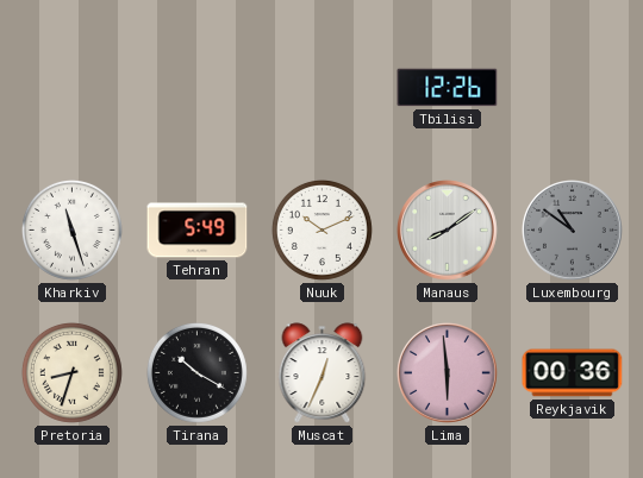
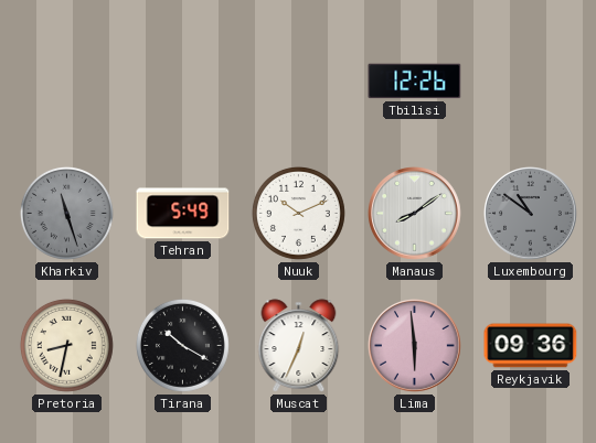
Kharkiv dial: white -> grey (66, 213)
Pretoria: 8:33 -> 8:32 (66, 345)
Reykjavik: 00:36 -> 09:36 (531, 346)
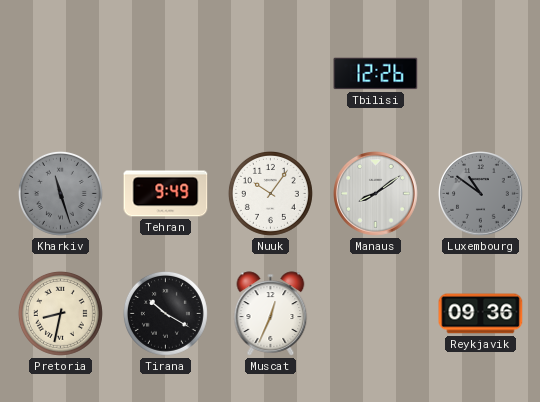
Tehran: 5:49 -> 9:49 (166, 194)
Nuuk: 10:11 -> 10:06 (270, 193)
Lima: 5:59 -> none (415, 346)
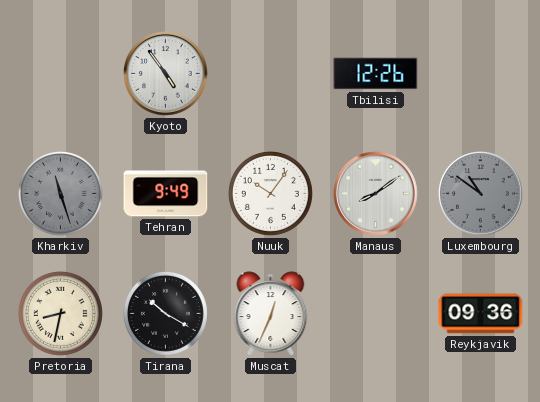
Kyoto: none -> 4:54 (166, 74)
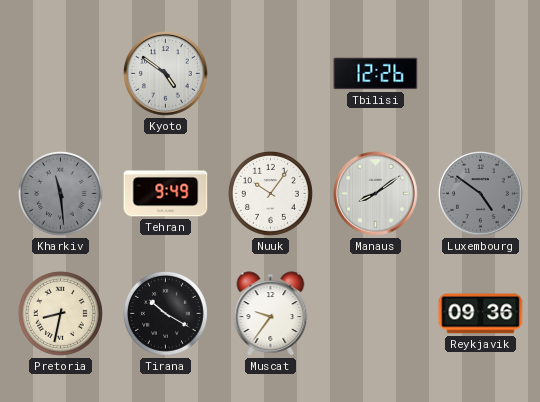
Kyoto: 4:54 -> 4:51 (166, 74)
Kharkiv: 11:27 -> 11:29 (60, 193)
Luxembourg: 10:51 -> 4:51 (481, 194)
Muscat: 12:34 -> 9:36 (271, 314)
